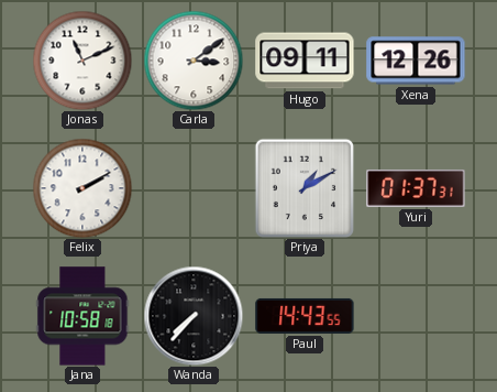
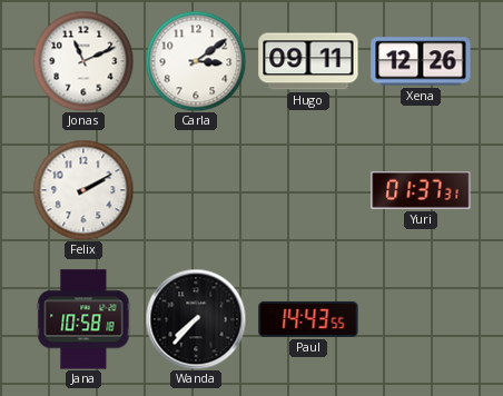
Priya: 1:10 -> none (305, 188)
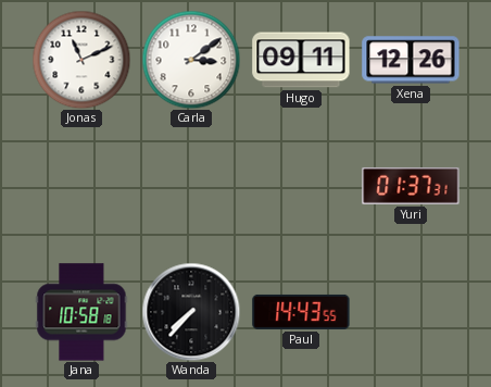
Felix: 2:10 -> none (83, 190)
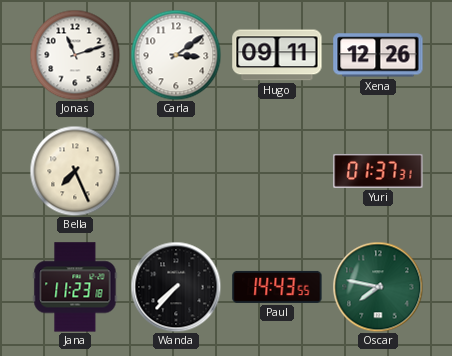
Jonas: 11:11 -> 11:12 (75, 55)
Bella: none -> 7:26 (75, 171)
Jana: 10:58 -> 11:23 (75, 287)
Oscar: none -> 7:47 (378, 287)
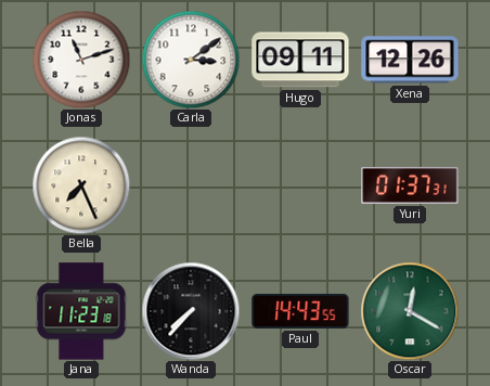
Oscar: 7:47 -> 12:20 (410, 311)
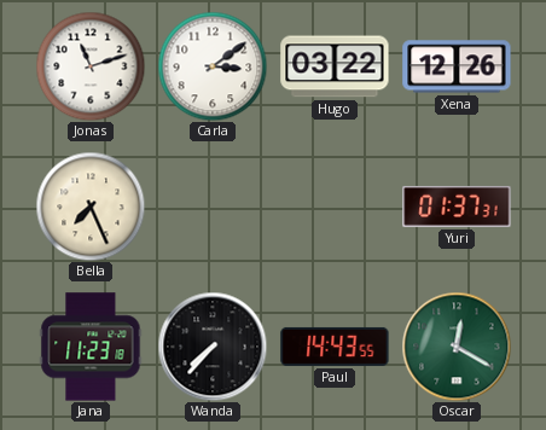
Hugo: 09:11 -> 03:22 (335, 66)
